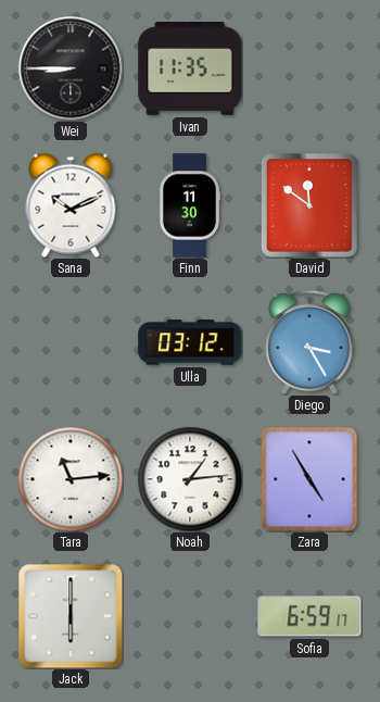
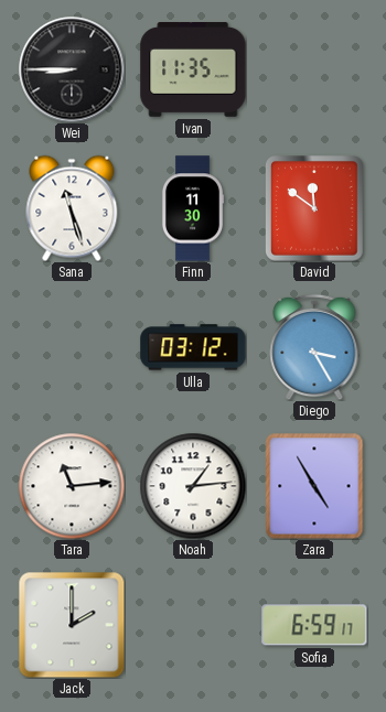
Sana: 10:11 -> 11:27 (72, 208)
Jack: 6:00 -> 2:00 (72, 625)
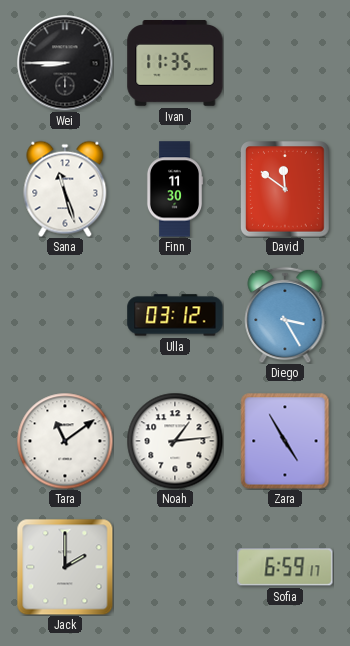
Tara: 11:14 -> 11:09 (65, 441)
